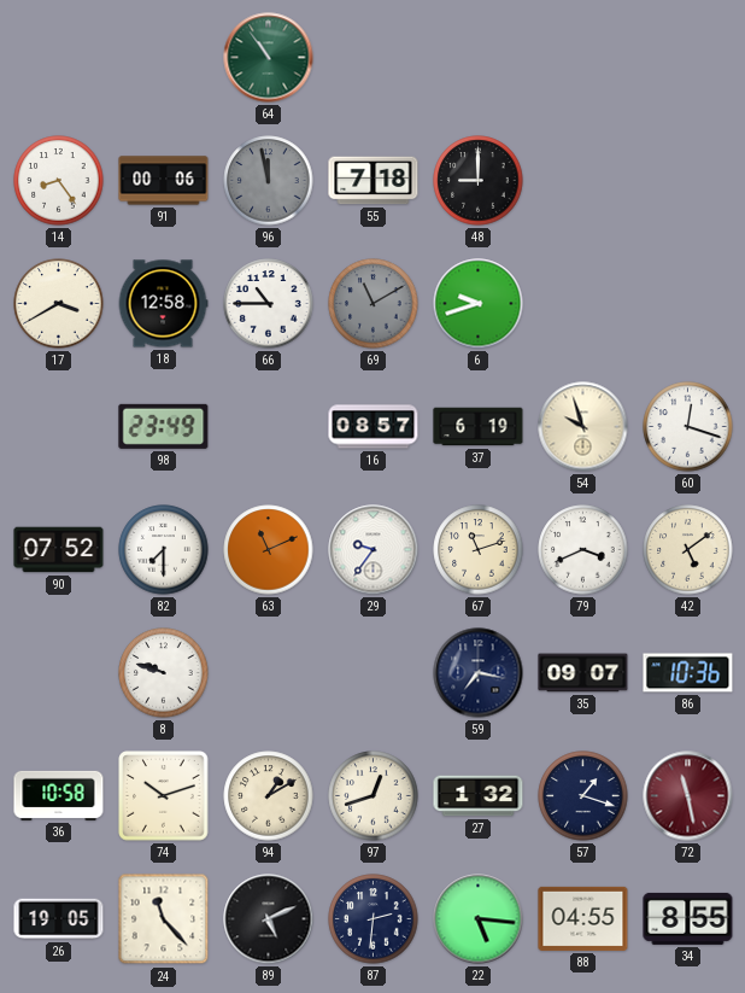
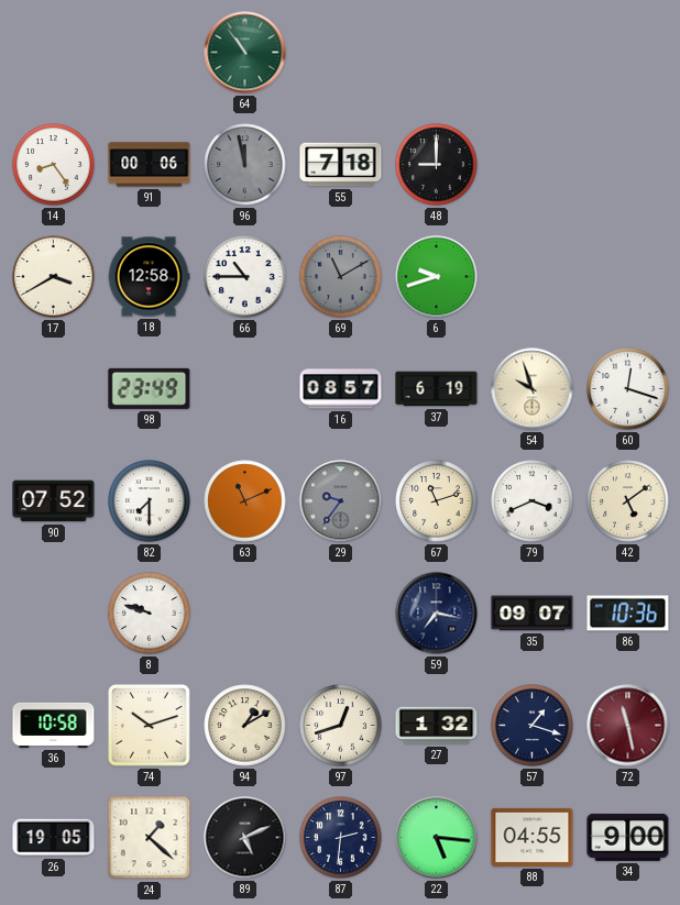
29 dial: white -> grey (341, 501)
24: 11:23 -> 1:22 (150, 838)
34: 8:55 -> 9:00 (628, 837)
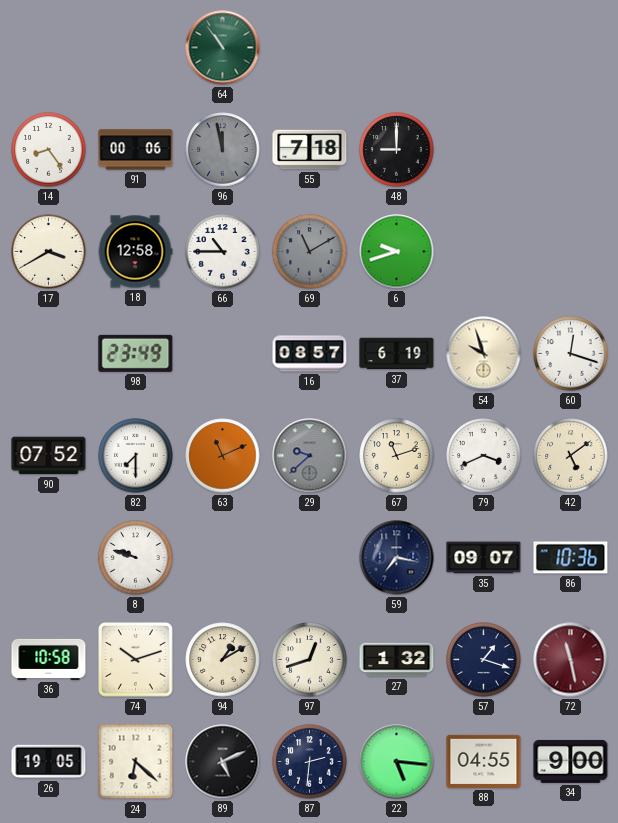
29: 9:36 -> 9:38 (310, 456)
24: 1:22 -> 6:22 (136, 762)
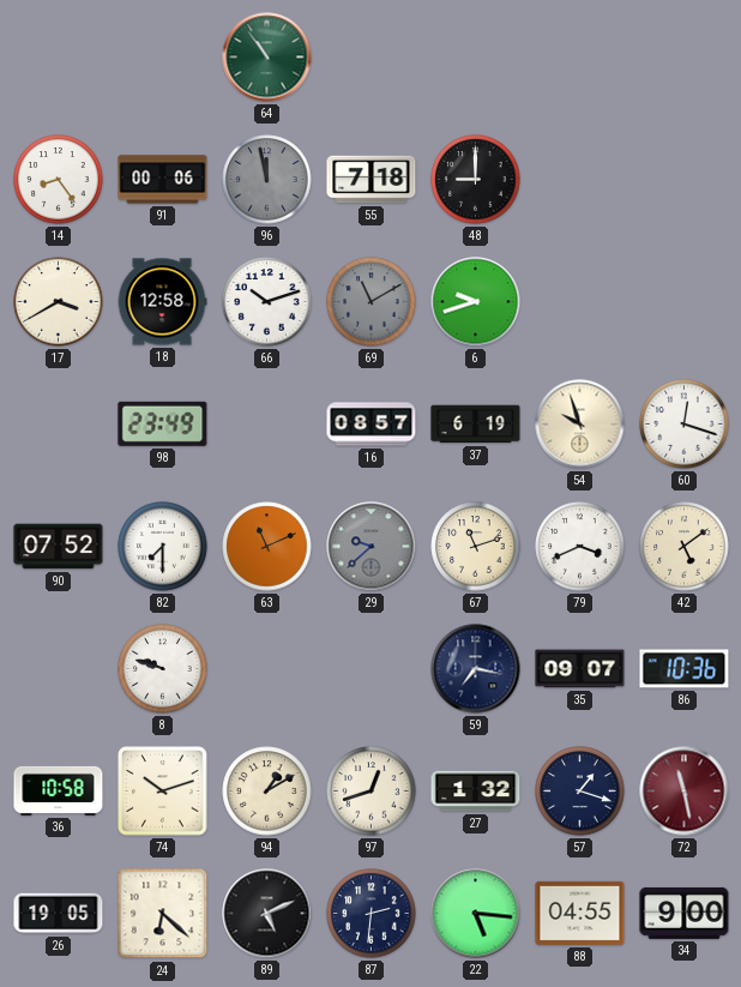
66: 10:45 -> 10:12 (267, 302)
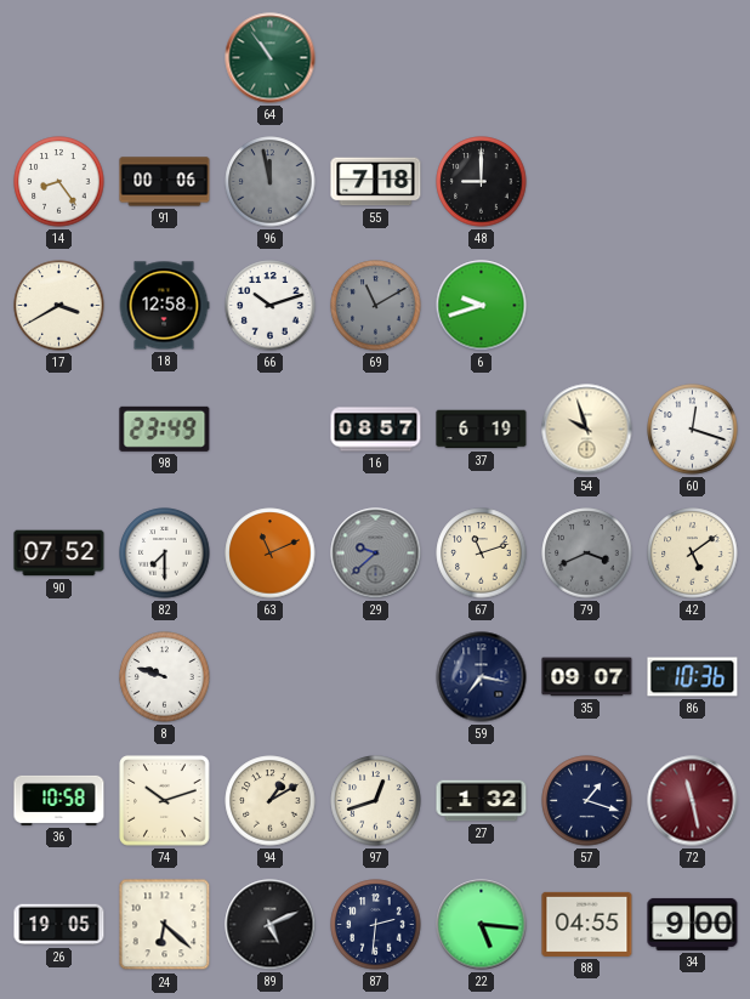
79 dial: white -> grey (587, 554)
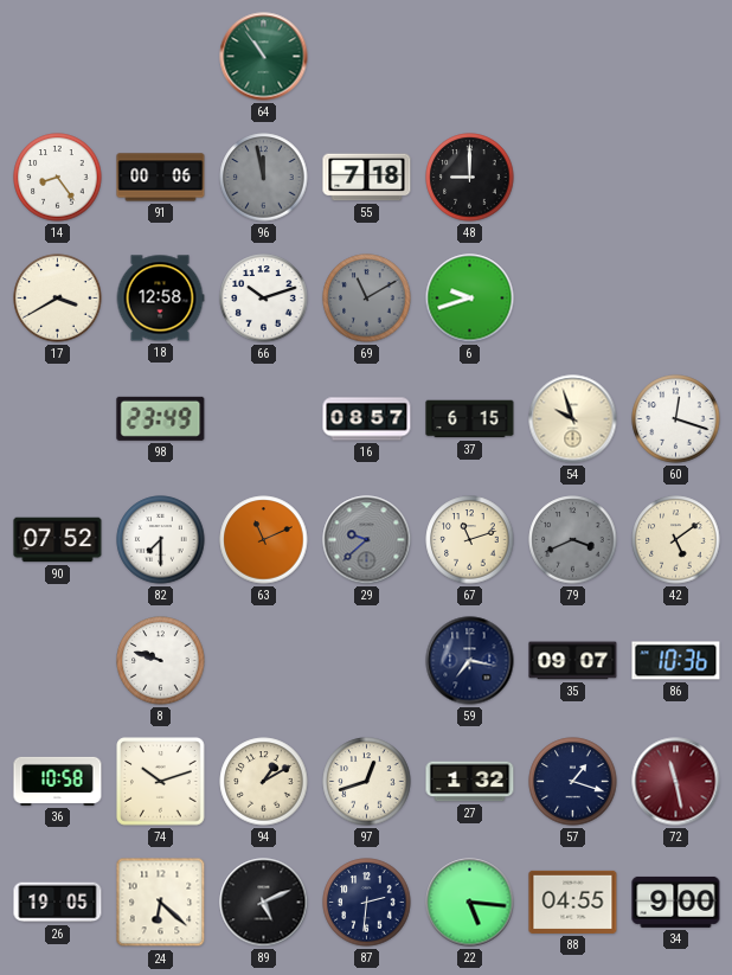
37: 6:19 -> 6:15 (470, 419)
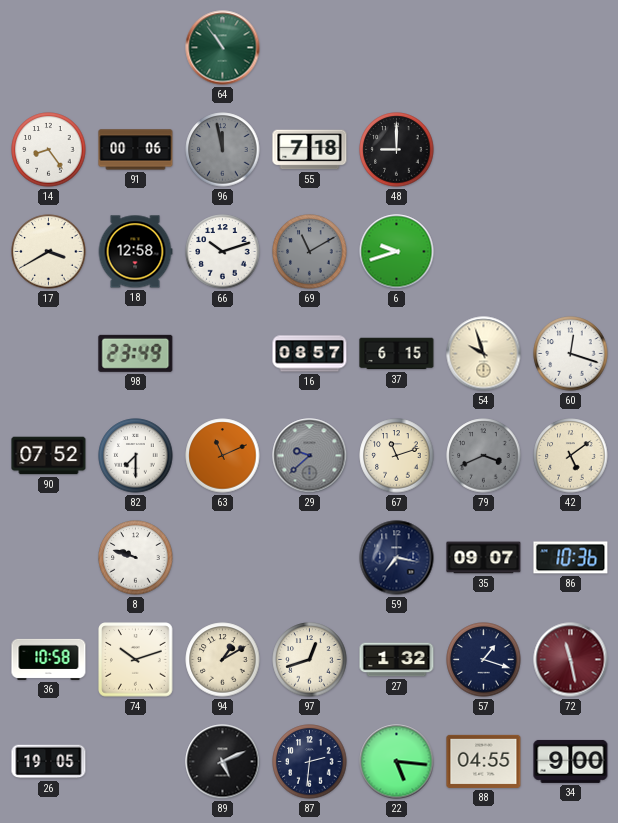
24: 6:22 -> none (161, 903)
